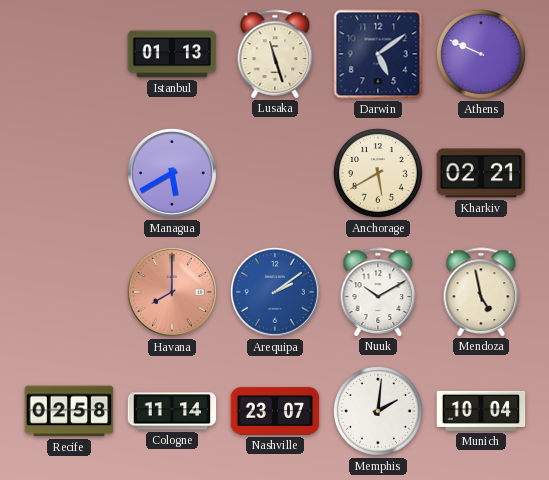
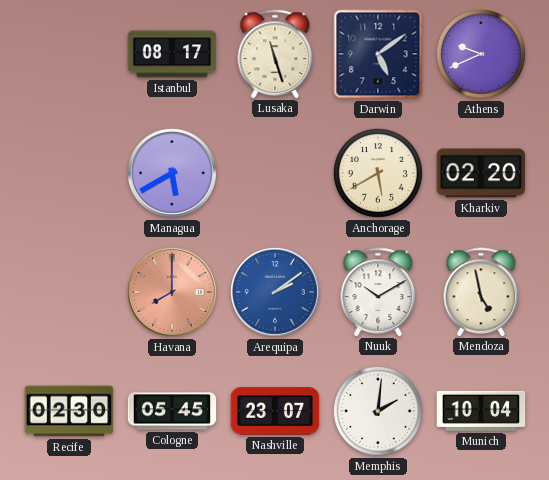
Istanbul: 01:13 -> 08:17 (172, 54)
Athens: 9:49 -> 9:41 (481, 54)
Kharkiv: 02:21 -> 02:20 (481, 173)
Recife: 02:58 -> 02:30 (69, 411)
Cologne: 11:14 -> 05:45 (172, 411)
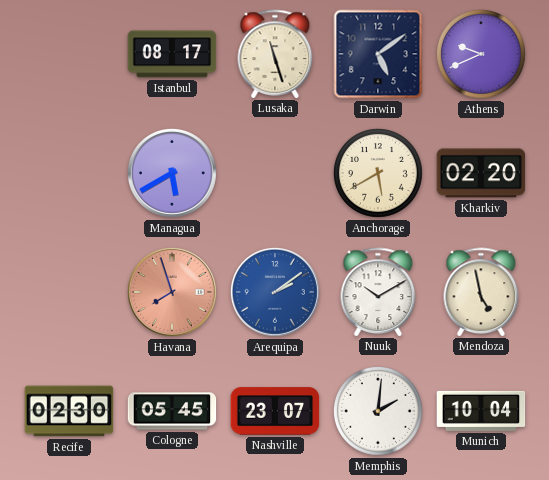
Havana: 8:00 -> 7:57 (172, 292)
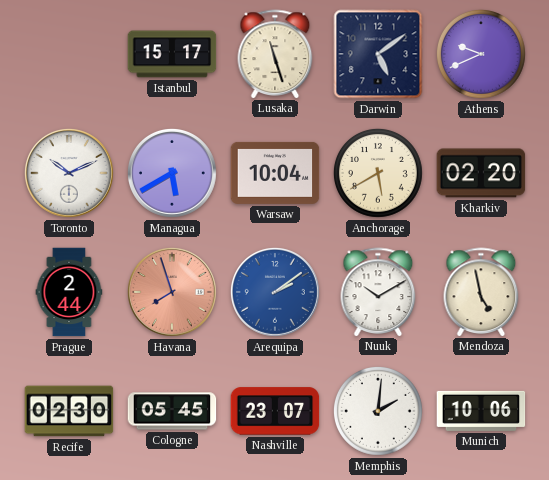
Istanbul: 08:17 -> 15:17 (172, 54)
Toronto: none -> 10:11 (69, 173)
Warsaw: none -> 10:04 (275, 173)
Prague: none -> 2:44 (69, 292)
Munich: 10:04 -> 10:06 (481, 411)
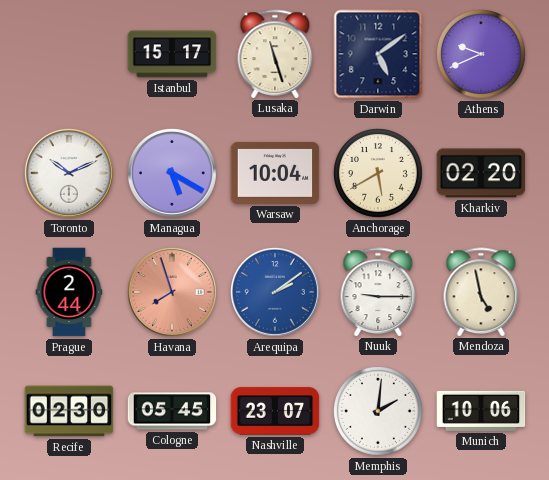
Managua: 5:40 -> 5:20 (172, 173)
Nuuk: 10:10 -> 9:15 (378, 292)
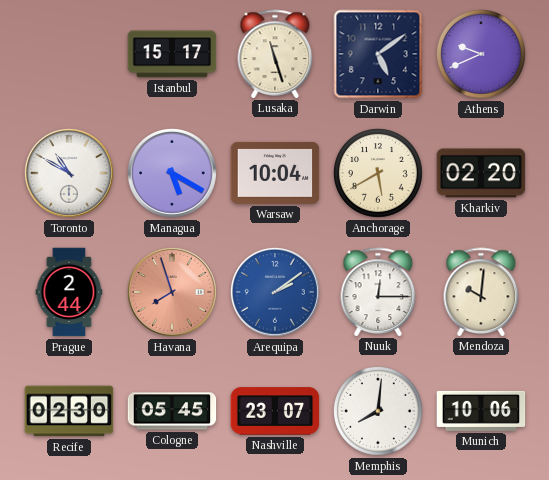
Toronto: 10:11 -> 10:50 (69, 173)
Nuuk: 9:15 -> 12:15 (378, 292)
Mendoza: 4:58 -> 10:01 (481, 292)
Memphis: 2:01 -> 8:01 (378, 411)
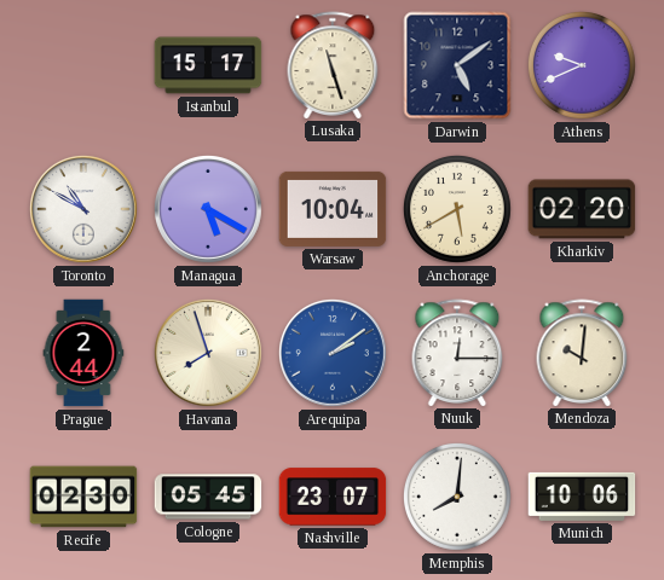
Havana dial: salmon -> cream (208, 353)
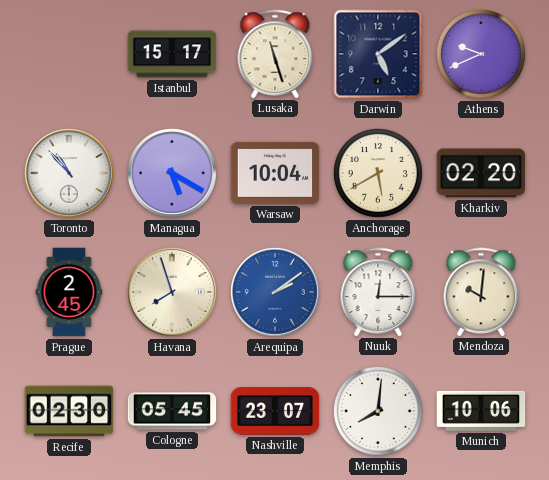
Toronto: 10:50 -> 10:53 (69, 173)
Prague: 2:44 -> 2:45 (69, 292)
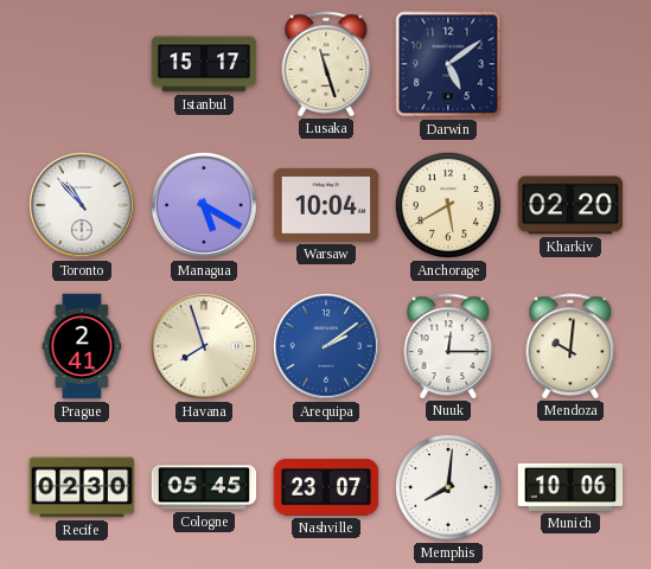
Athens: 9:41 -> none (481, 54)
Prague: 2:45 -> 2:41 (82, 346)
